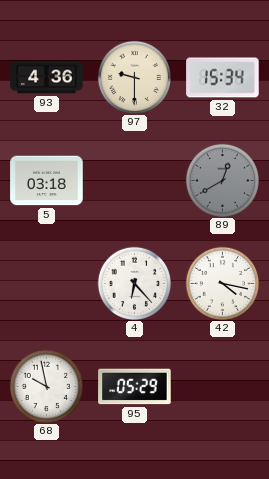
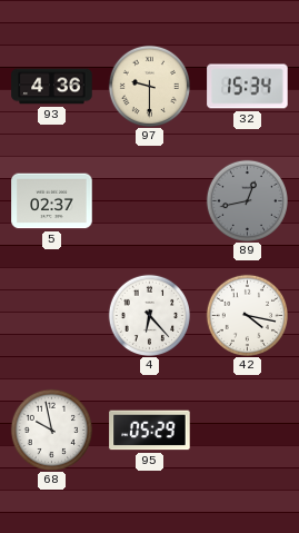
5: 03:18 -> 02:37 (52, 201)
89: 12:40 -> 12:43 (247, 200)
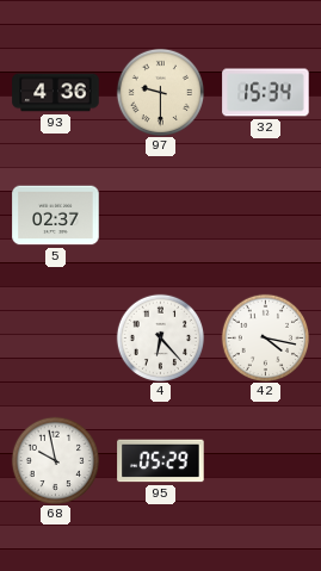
89: 12:43 -> none (247, 200)
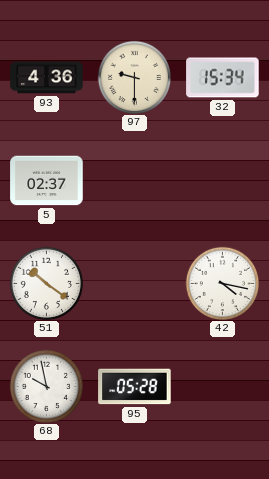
51: none -> 10:21 (46, 283)
4: 6:23 -> none (160, 337)
95: 05:29 -> 05:28 (135, 387)
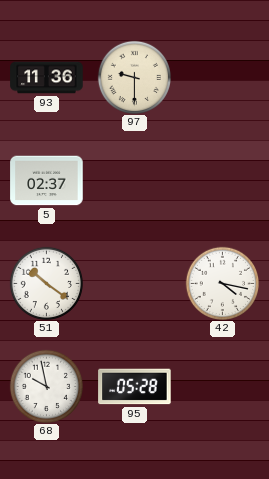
93: 4:36 -> 11:36 (47, 78)
32: 15:34 -> none (223, 78)
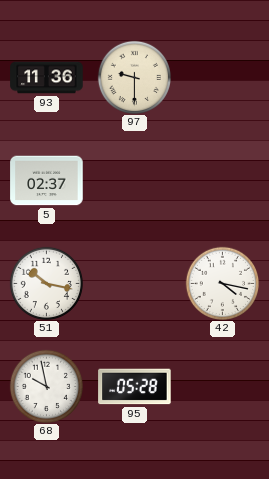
51: 10:21 -> 10:17 (46, 283)
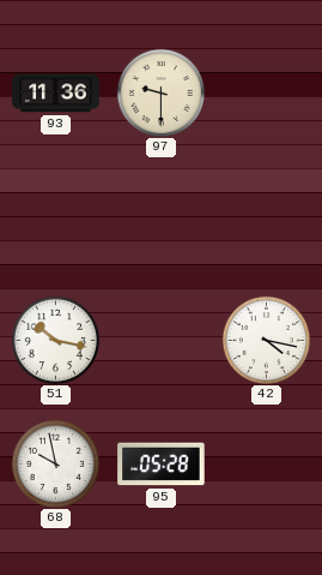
5: 02:37 -> none (47, 181)
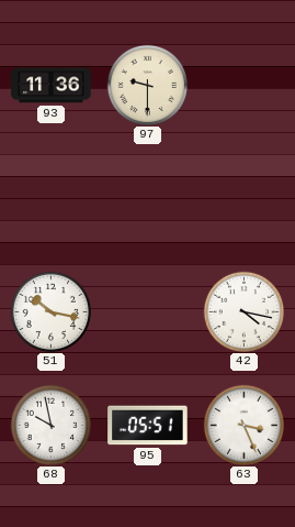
95: 05:28 -> 05:51 (148, 426)
63: none -> 3:26 (243, 425)
